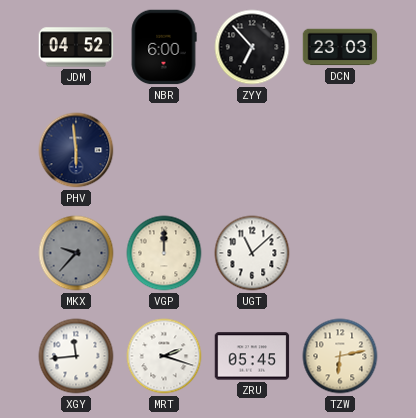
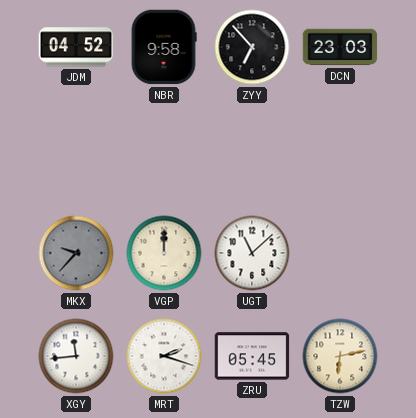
NBR: 6:00 -> 9:58 (164, 47)
PHV: 5:59 -> none (76, 150)
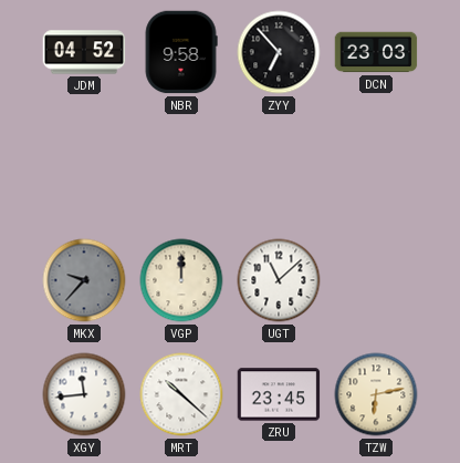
MRT: 2:18 -> 10:22 (181, 394)
ZRU: 05:45 -> 23:45 (279, 394)
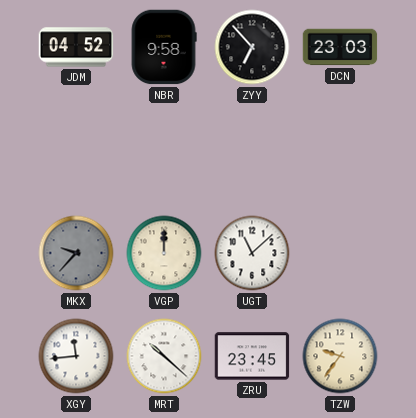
TZW: 6:13 -> 9:36 (340, 356)
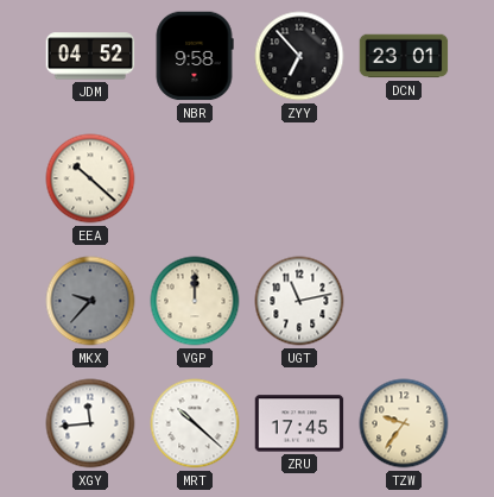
DCN: 23:03 -> 23:01 (404, 56)
EEA: none -> 10:22 (90, 178)
UGT: 11:08 -> 11:13 (299, 301)
ZRU: 23:45 -> 17:45 (299, 423)
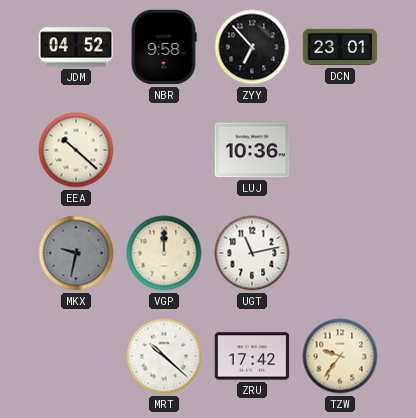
LUJ: none -> 10:36 (252, 150)
MKX: 9:37 -> 9:32 (76, 253)
XGY: 11:44 -> none (90, 423)
ZRU: 17:45 -> 17:42 (252, 356)
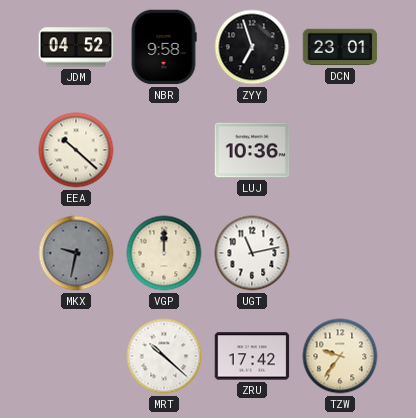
ZYY: 6:53 -> 6:57 (252, 47)
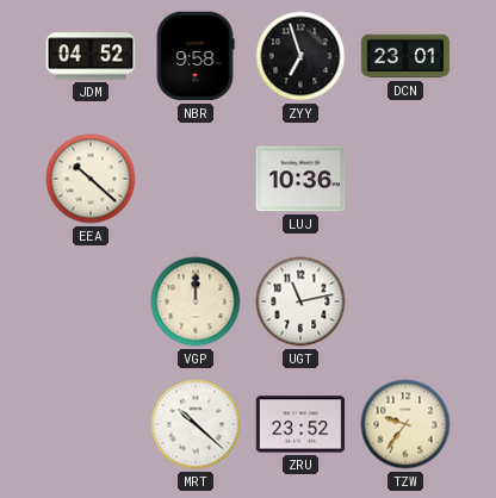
MKX: 9:32 -> none (76, 253)
ZRU: 17:42 -> 23:52 (300, 424)
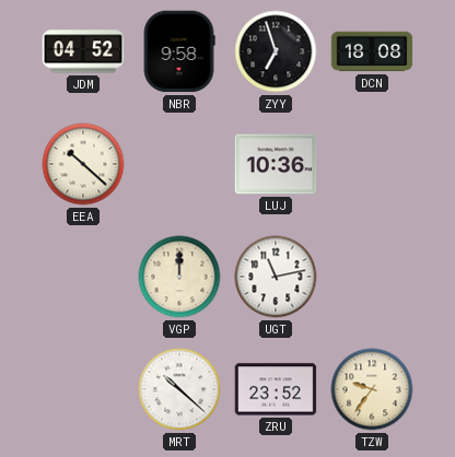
DCN: 23:01 -> 18:08 (372, 51)
